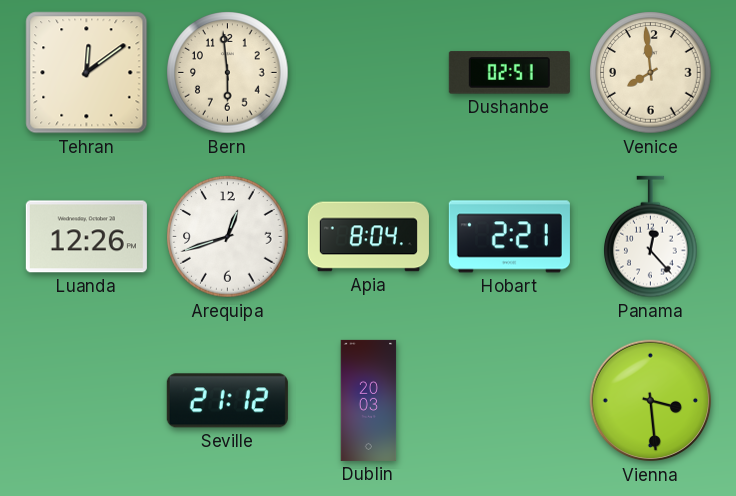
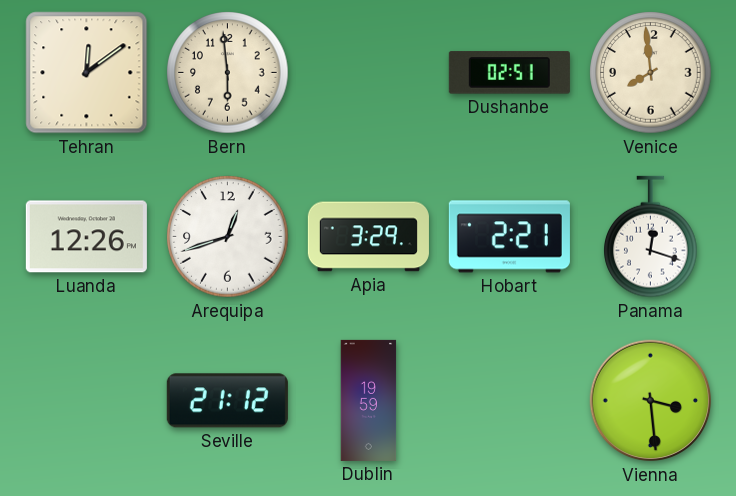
Apia: 8:04 -> 3:29 (368, 237)
Panama: 12:23 -> 12:18 (651, 237)
Dublin: 20:03 -> 19:59 (369, 400)
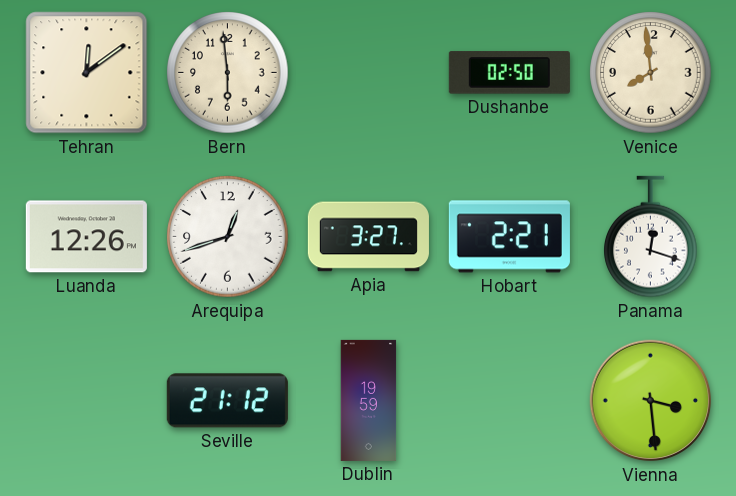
Dushanbe: 02:51 -> 02:50 (509, 73)
Apia: 3:29 -> 3:27 (368, 237)
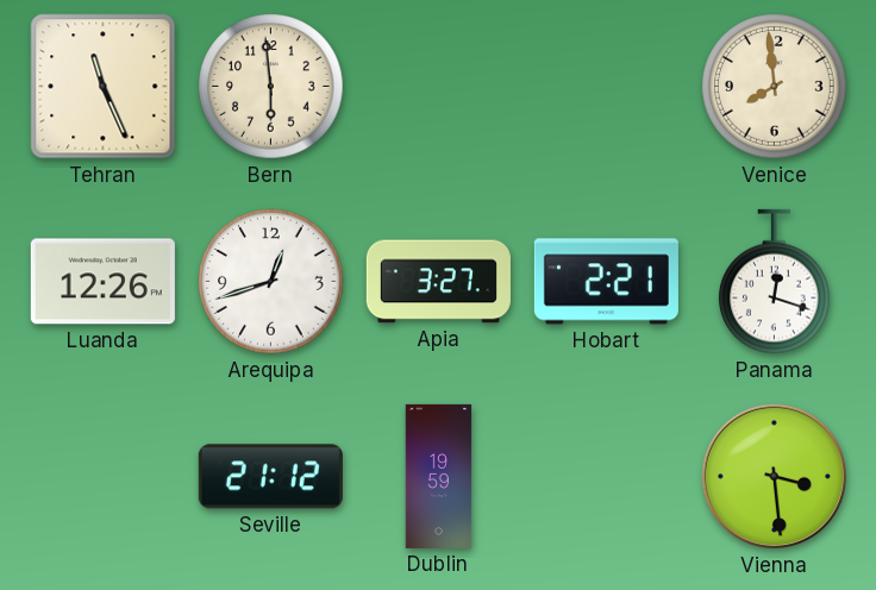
Tehran: 12:09 -> 11:26 (104, 87)
Dushanbe: 02:50 -> none (509, 73)
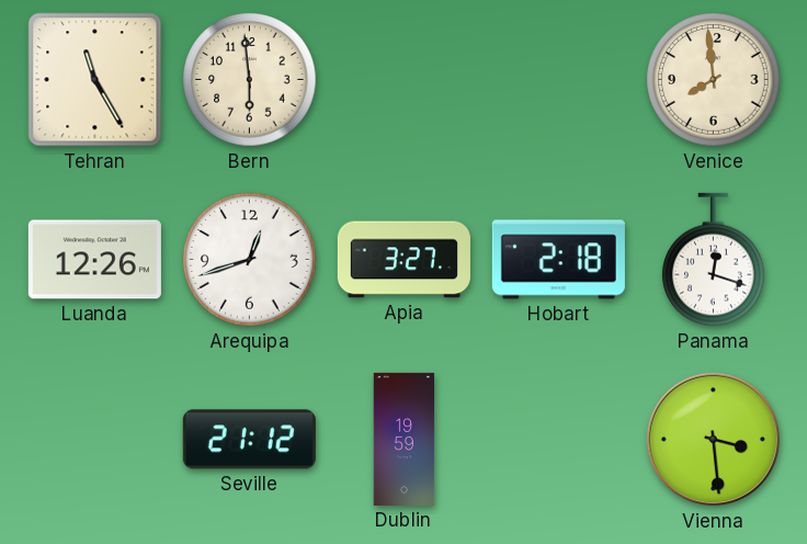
Tehran: 11:26 -> 11:25 (95, 80)
Hobart: 2:21 -> 2:18 (558, 260)
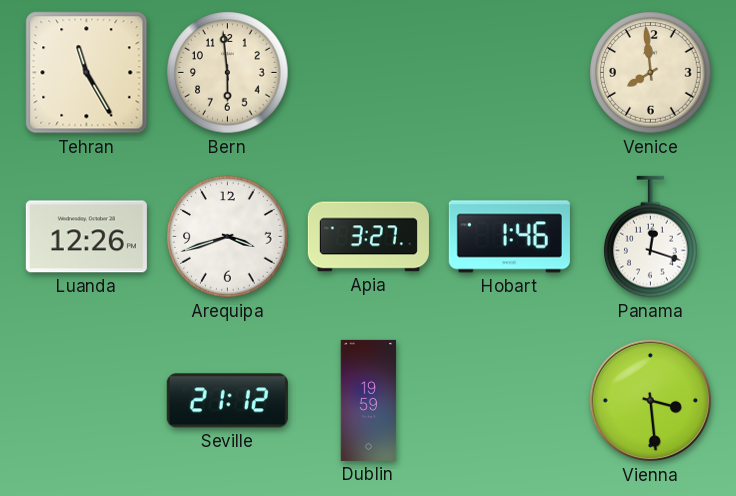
Arequipa: 12:42 -> 3:42 (228, 237)
Hobart: 2:18 -> 1:46 (509, 237)
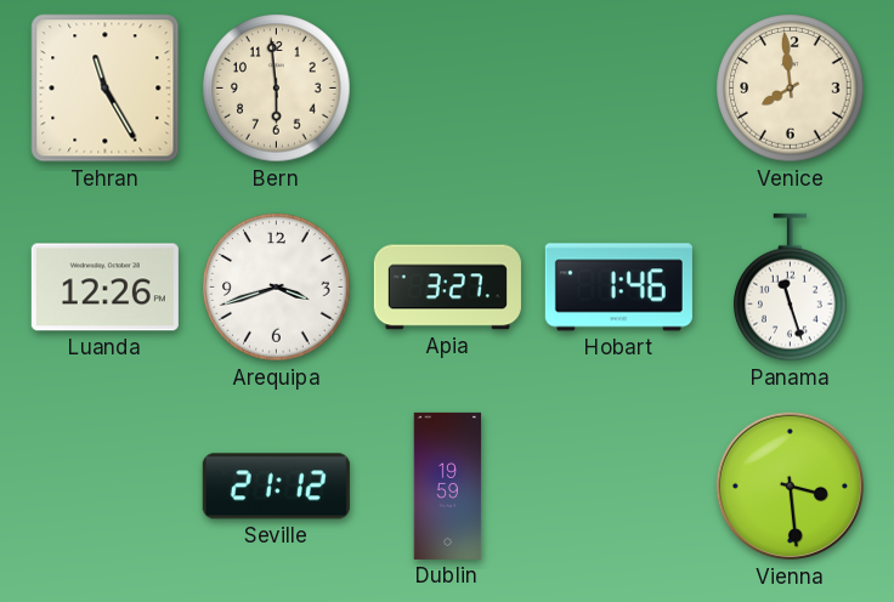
Panama: 12:18 -> 11:27 (791, 288)
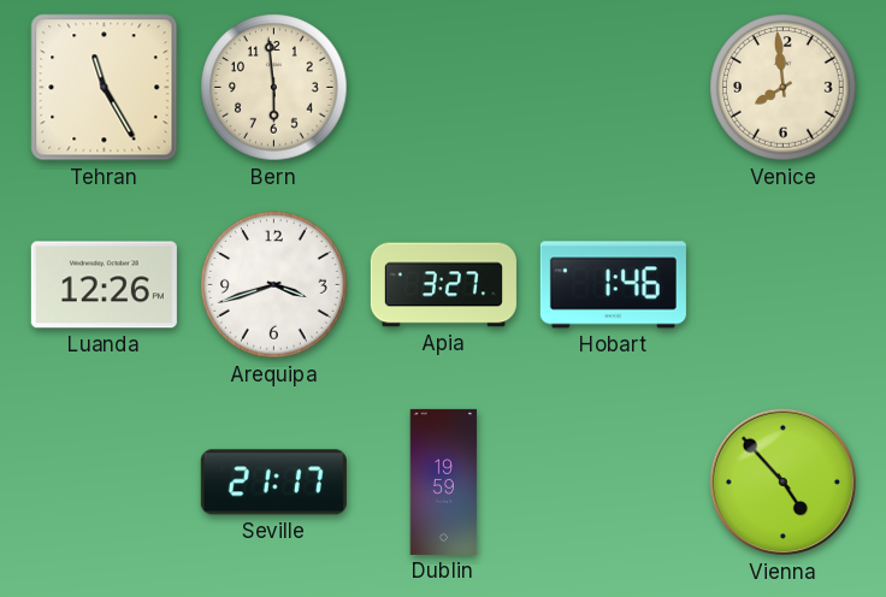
Panama: 11:27 -> none (791, 288)
Seville: 21:12 -> 21:17 (273, 483)
Vienna: 3:29 -> 4:53 (784, 483)
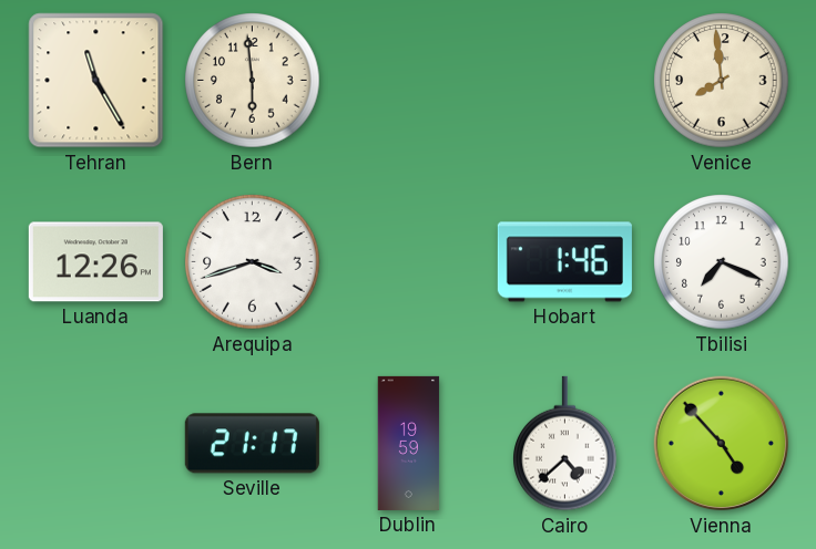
Apia: 3:27 -> none (443, 285)
Tbilisi: none -> 7:19 (722, 262)
Cairo: none -> 4:38 (565, 444)
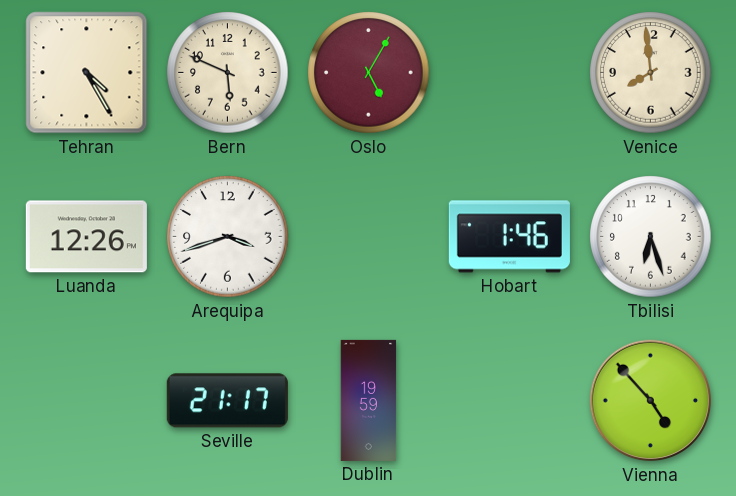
Tehran: 11:25 -> 4:25 (87, 73)
Bern: 5:59 -> 5:49 (228, 73)
Oslo: none -> 5:05 (369, 73)
Tbilisi: 7:19 -> 6:27 (651, 237)
Cairo: 4:38 -> none (565, 444)
